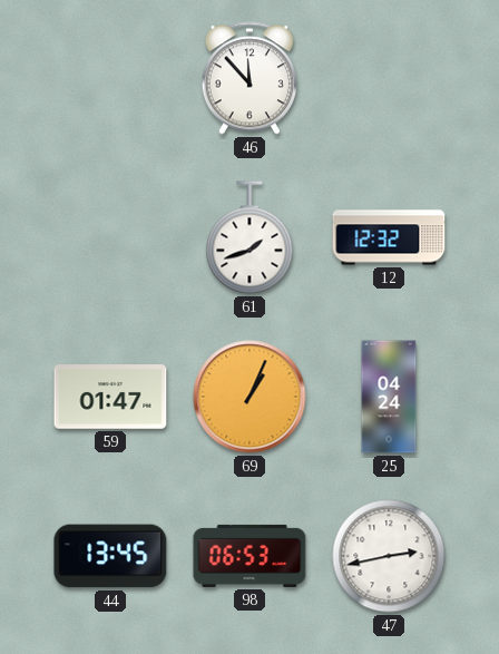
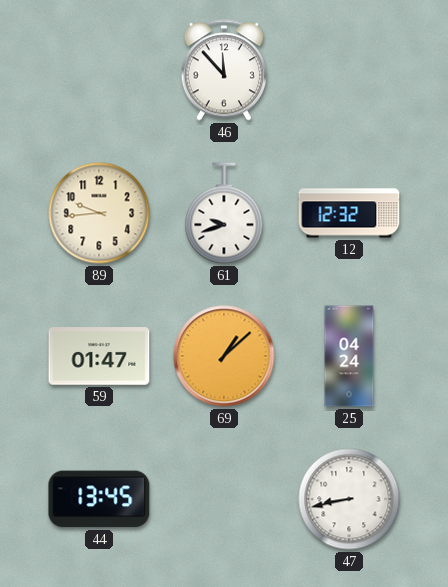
89: none -> 9:44 (99, 213)
61: 1:42 -> 9:42 (224, 213)
69: 1:04 -> 1:08 (224, 356)
98: 06:53 -> none (250, 556)
47: 2:43 -> 8:43 (349, 499)
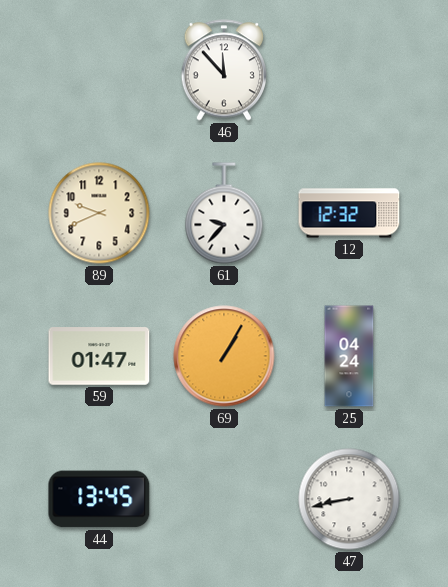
89: 9:44 -> 9:41 (99, 213)
61: 9:42 -> 9:37 (224, 213)
69: 1:08 -> 1:05 (224, 356)
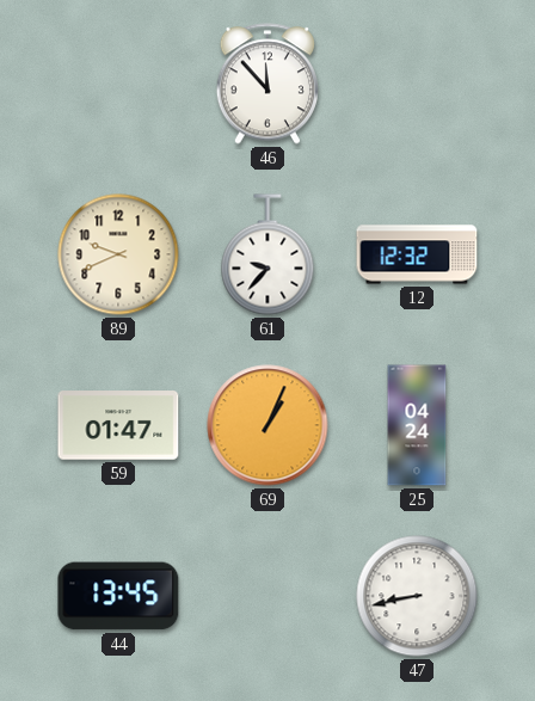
69: 1:05 -> 1:04 (267, 425)
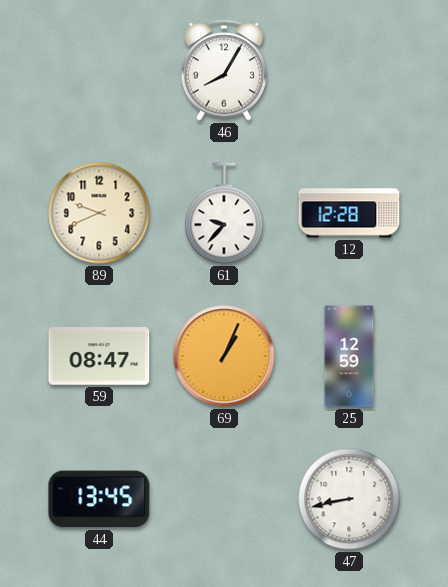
46: 11:53 -> 8:05 (223, 70)
12: 12:32 -> 12:28 (349, 213)
59: 01:47 -> 08:47 (99, 356)
25: 04:24 -> 12:59 (349, 356)
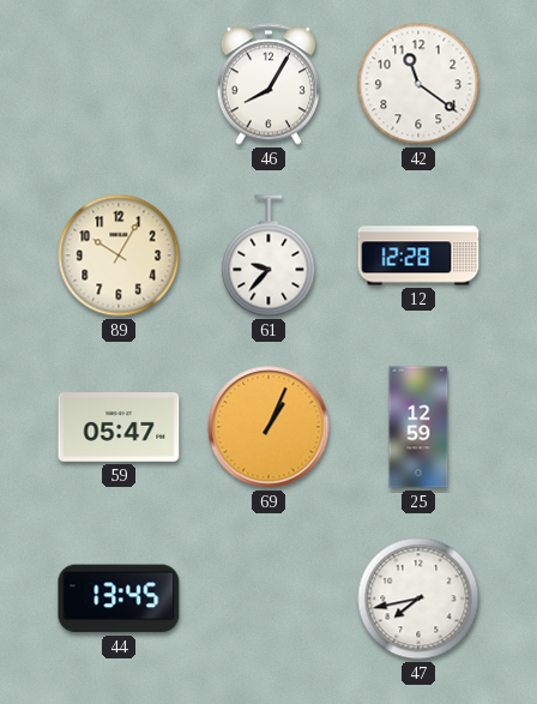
42: none -> 11:21 (418, 84)
89: 9:41 -> 10:05 (119, 255)
59: 08:47 -> 05:47 (119, 427)
47: 8:43 -> 7:43 (418, 598)
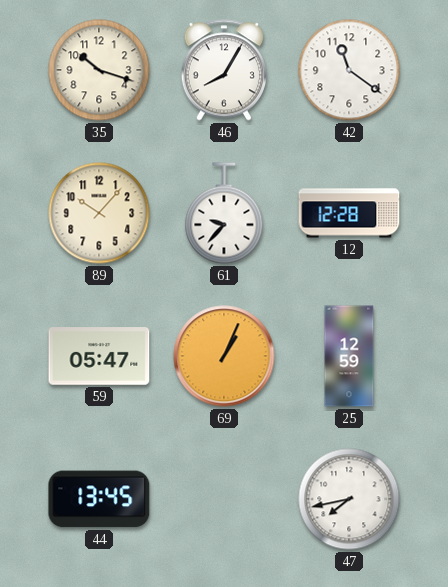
35: none -> 10:18 (99, 70)
89: 10:05 -> 10:07 (99, 213)
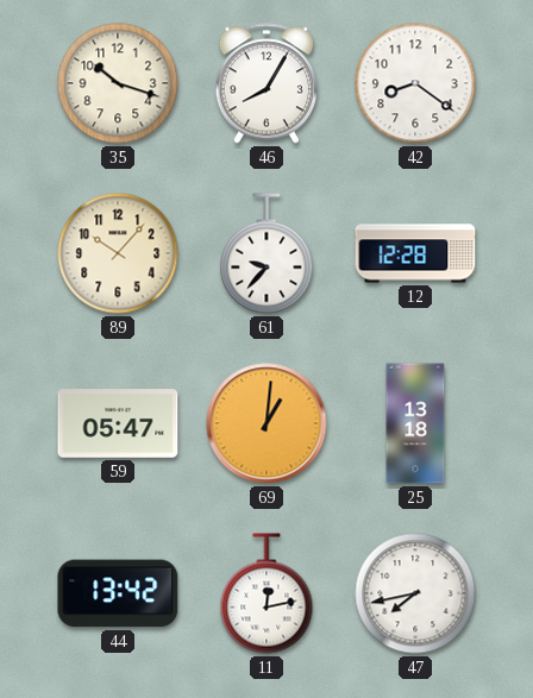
42: 11:21 -> 8:21 (415, 83)
69: 1:04 -> 1:01 (266, 423)
25: 12:59 -> 13:18 (415, 423)
44: 13:45 -> 13:42 (118, 593)
11: none -> 12:13 (266, 593)
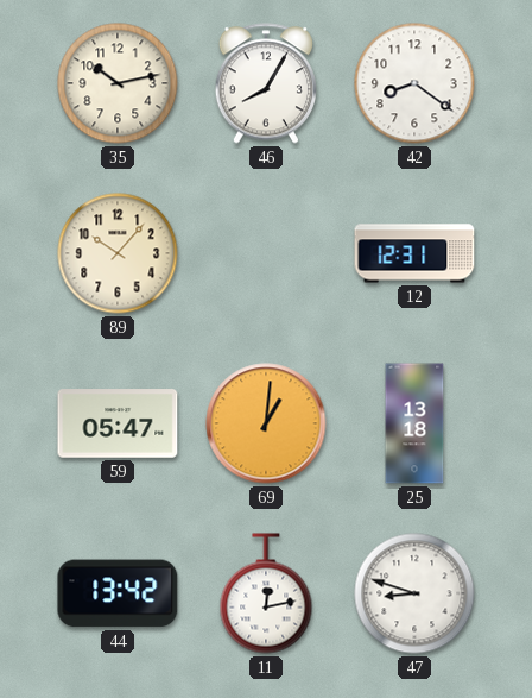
35: 10:18 -> 10:13 (118, 83)
61: 9:37 -> none (266, 253)
12: 12:28 -> 12:31 (414, 253)
47: 7:43 -> 8:48 (414, 593)
